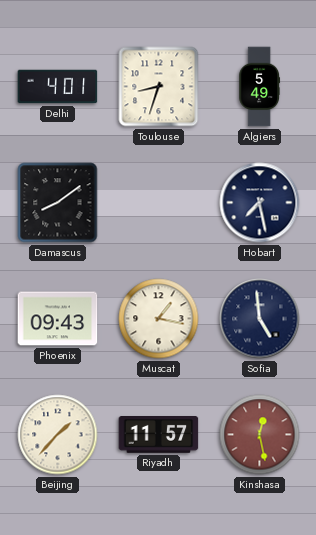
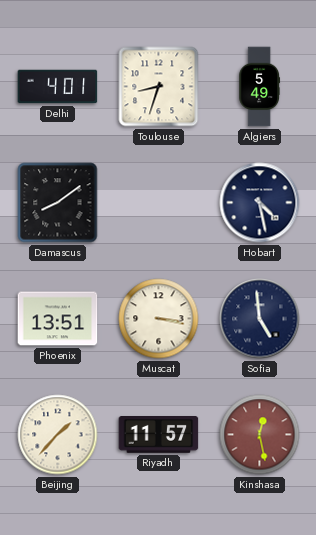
Hobart: 7:28 -> 4:28 (260, 203)
Phoenix: 09:43 -> 13:51 (58, 319)
Muscat: 1:17 -> 3:17 (159, 319)
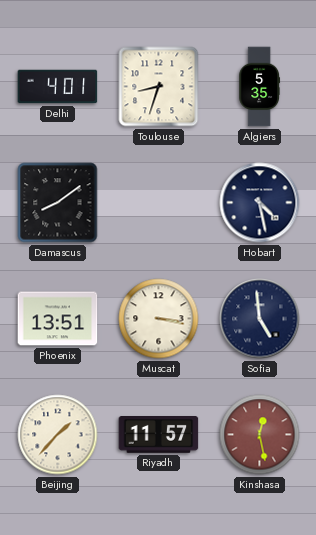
Algiers: 5:49 -> 5:35 (260, 87)
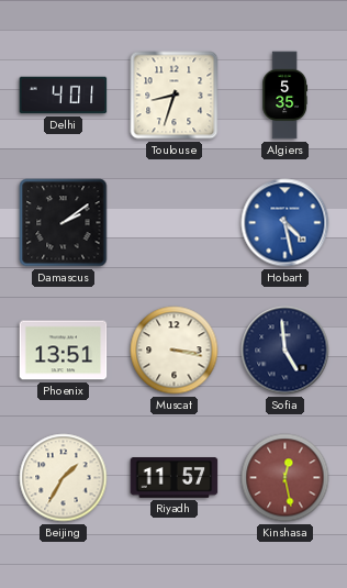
Damascus: 8:09 -> 2:09 (64, 223)
Hobart dial: navy -> blue (286, 223)
Beijing: 1:37 -> 1:35 (64, 478)
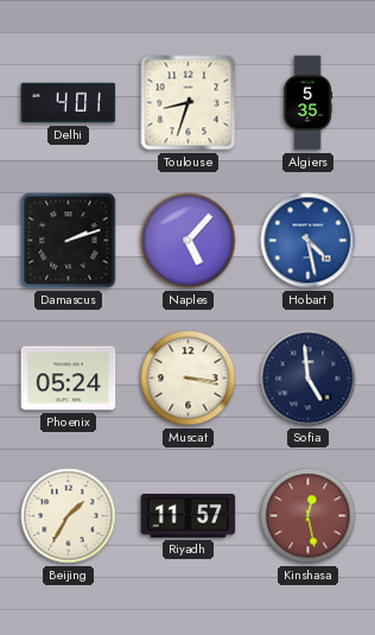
Damascus: 2:09 -> 2:12 (69, 241)
Naples: none -> 5:07 (189, 241)
Phoenix: 13:51 -> 05:24 (69, 379)
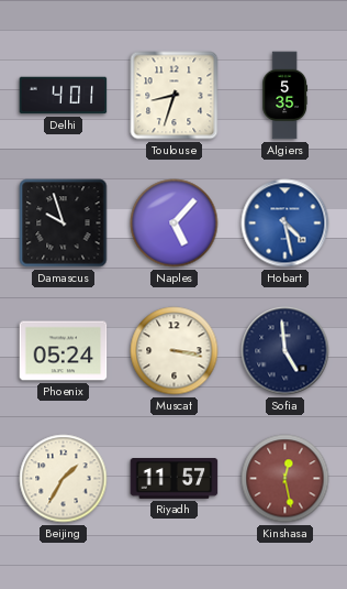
Damascus: 2:12 -> 9:57 (64, 223)
